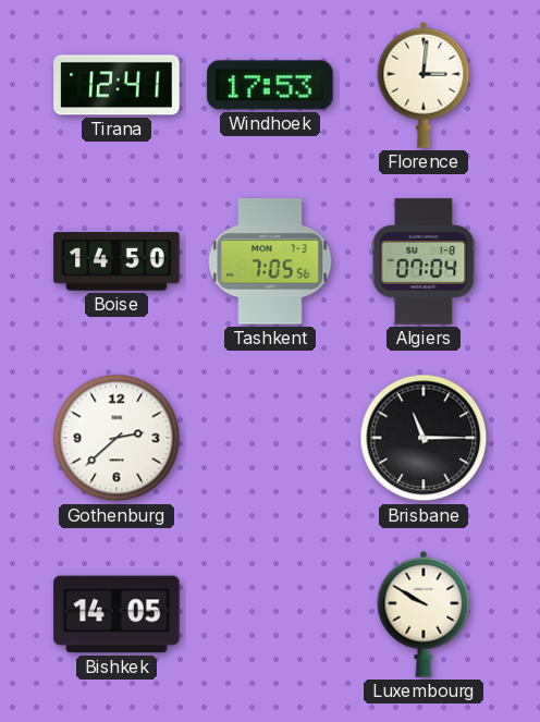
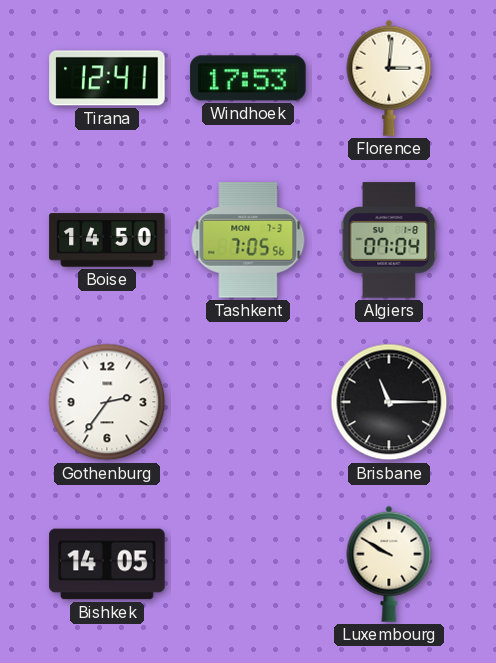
Gothenburg: 2:38 -> 2:36 (107, 402)
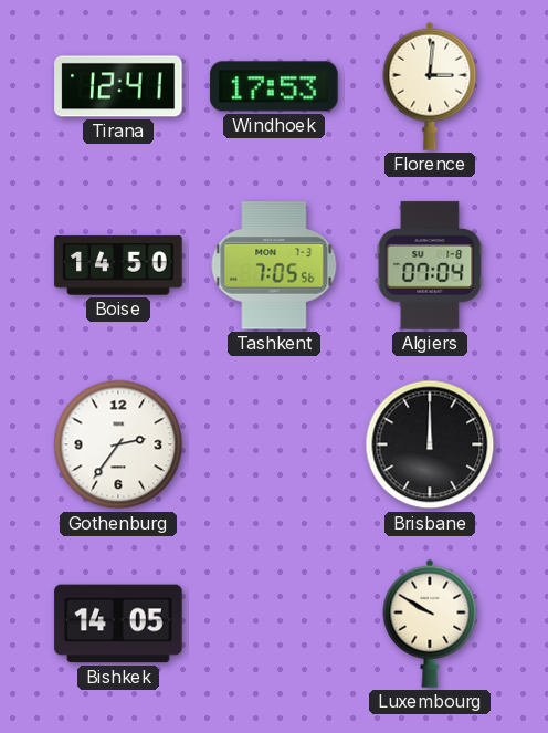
Brisbane: 11:15 -> 12:00 (430, 444)
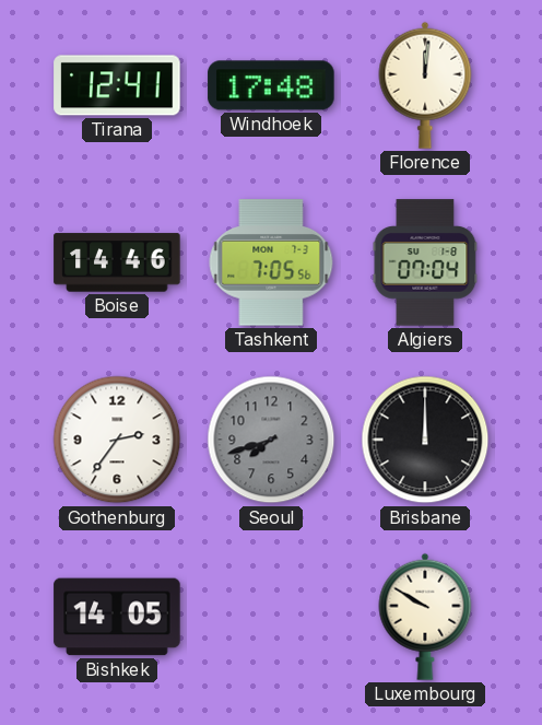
Windhoek: 17:53 -> 17:48 (271, 85)
Florence: 3:01 -> 12:01 (425, 85)
Boise: 14:50 -> 14:46 (117, 262)
Seoul: none -> 7:42 (271, 440)
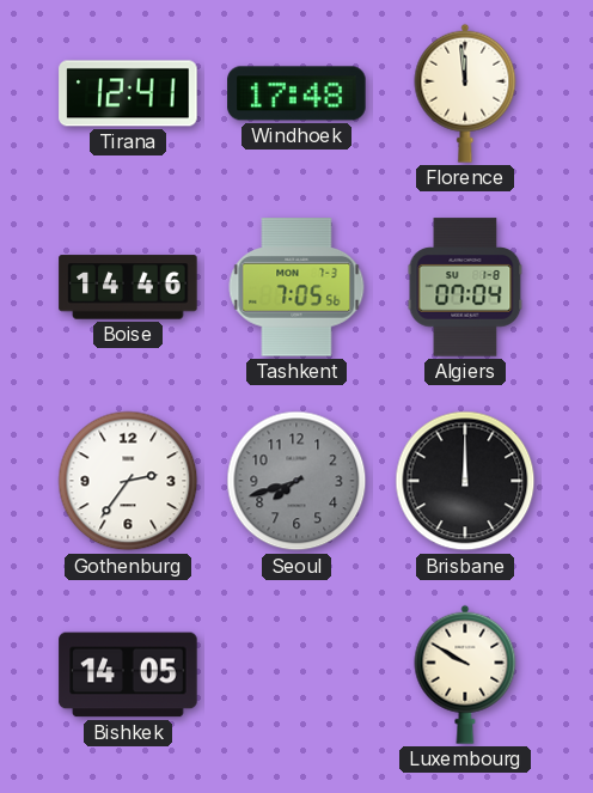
Florence: 12:01 -> 11:59 (465, 93)
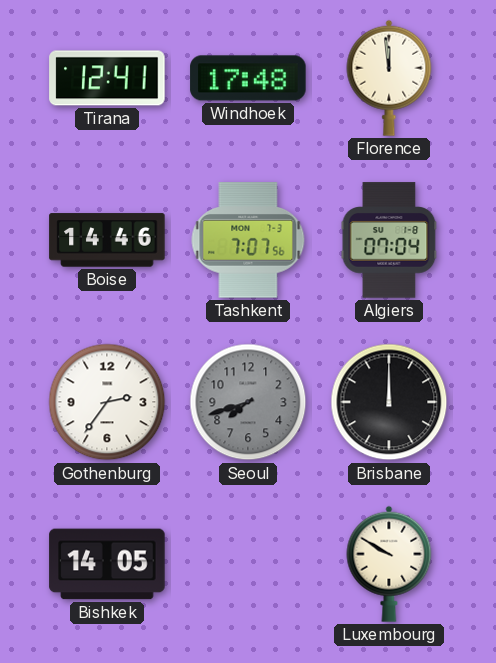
Tashkent: 7:05 -> 7:07 (248, 240)
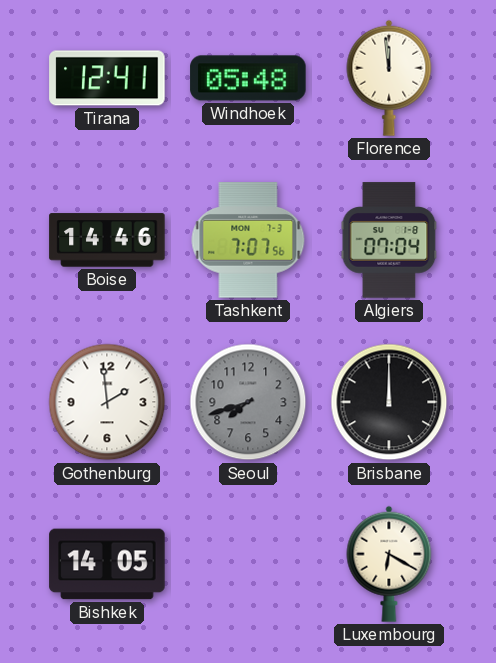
Windhoek: 17:48 -> 05:48 (248, 78)
Gothenburg: 2:36 -> 1:59 (107, 402)
Luxembourg: 9:50 -> 6:20 (389, 564)
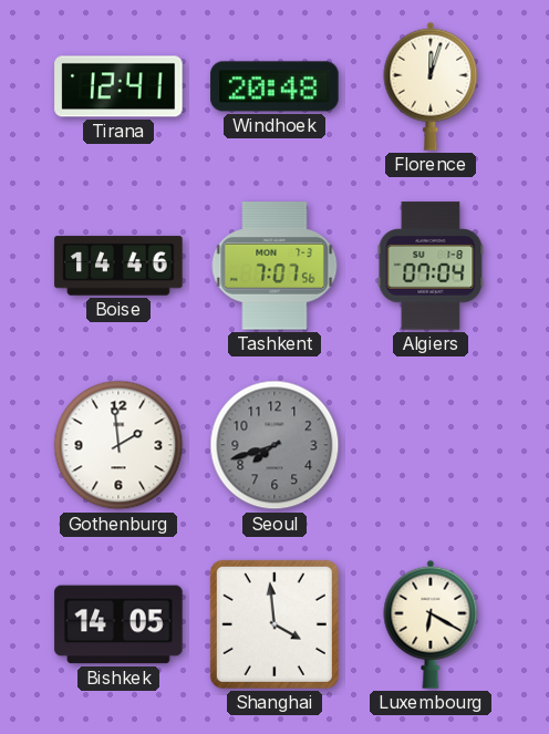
Windhoek: 05:48 -> 20:48 (274, 86)
Florence: 11:59 -> 12:03 (431, 86)
Brisbane: 12:00 -> none (389, 402)
Shanghai: none -> 3:59 (274, 624)
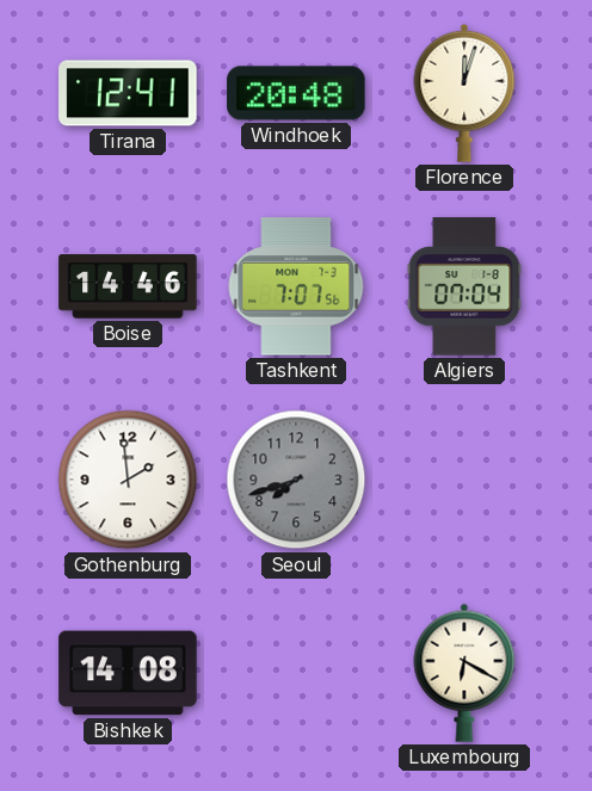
Bishkek: 14:05 -> 14:08 (128, 673)
Shanghai: 3:59 -> none (274, 624)
